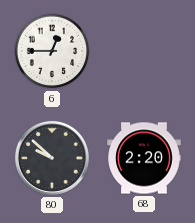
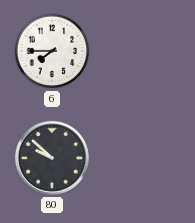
6: 12:45 -> 7:45 (52, 51)
68: 2:20 -> none (144, 158)
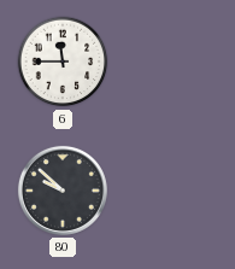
6: 7:45 -> 11:45 (63, 62)
